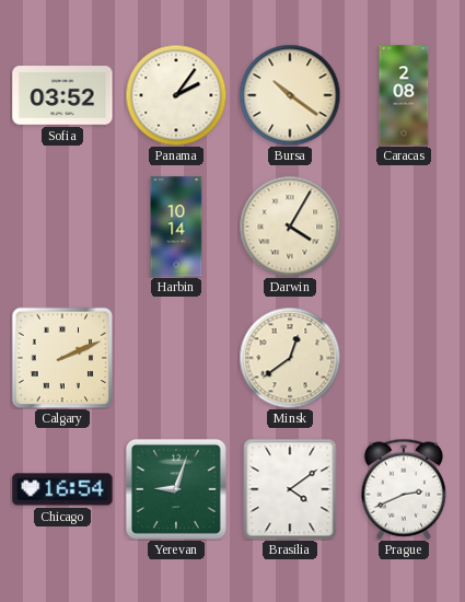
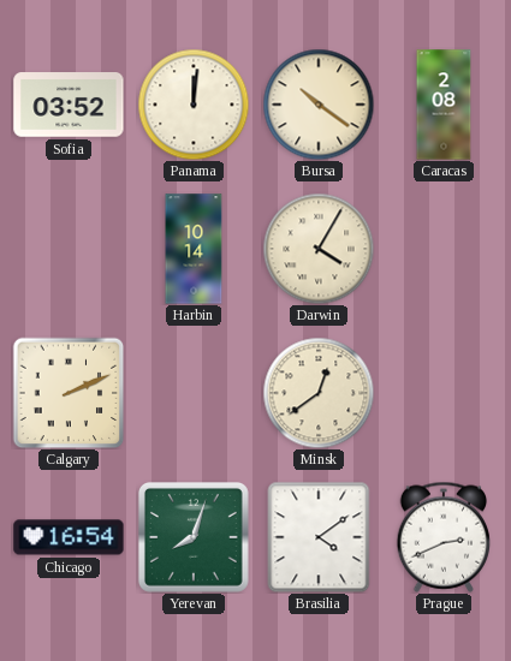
Panama: 2:06 -> 12:01 (194, 105)
Yerevan: 9:03 -> 8:03 (194, 537)
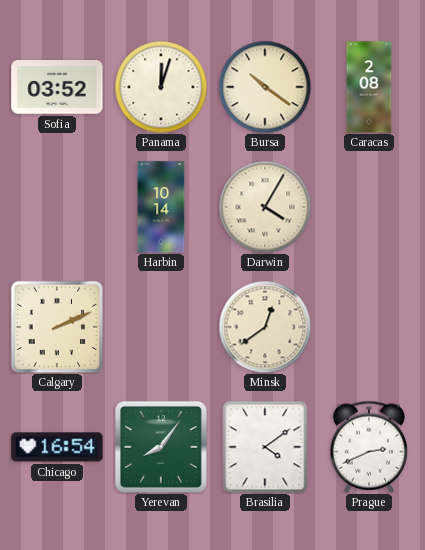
Panama: 12:01 -> 12:03 (161, 87)
Yerevan: 8:03 -> 8:06 (161, 447)
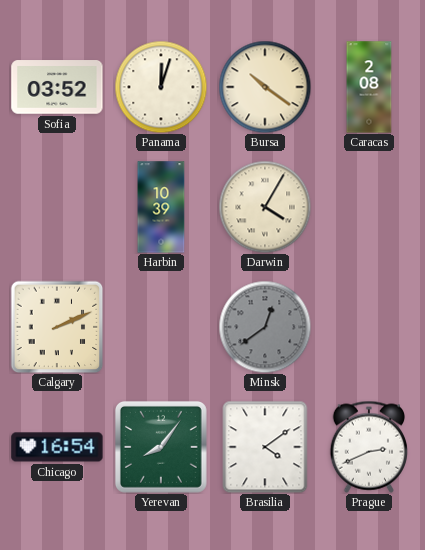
Harbin: 10:14 -> 10:39 (161, 207)
Minsk dial: cream -> grey (265, 327)
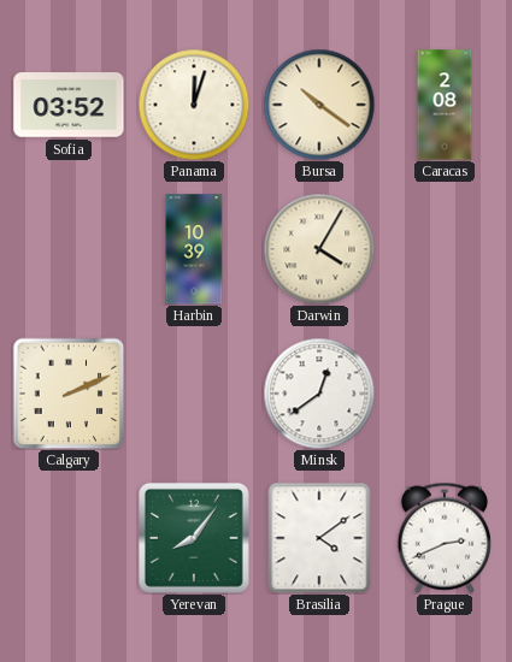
Minsk dial: grey -> white (319, 394)
Chicago: 16:54 -> none (57, 447)
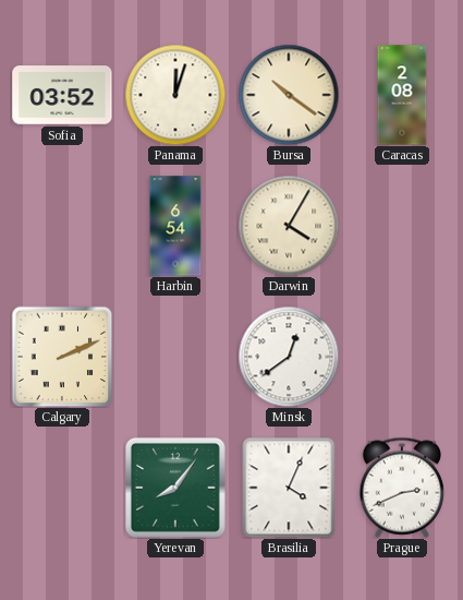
Harbin: 10:39 -> 6:54 (175, 226)
Brasilia: 4:09 -> 4:04 (289, 488)
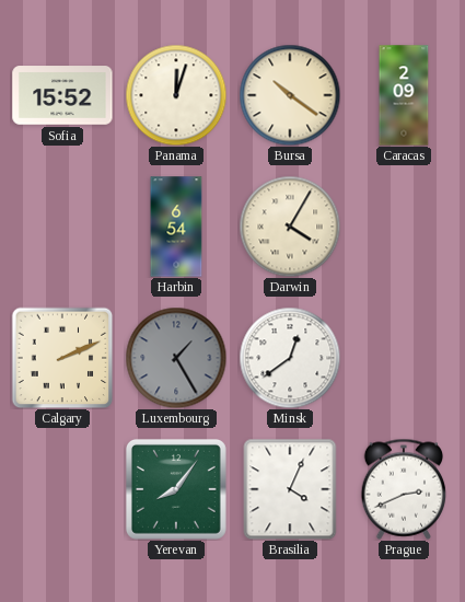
Sofia: 03:52 -> 15:52 (62, 95)
Caracas: 2:08 -> 2:09 (404, 95)
Luxembourg: none -> 1:25 (176, 358)
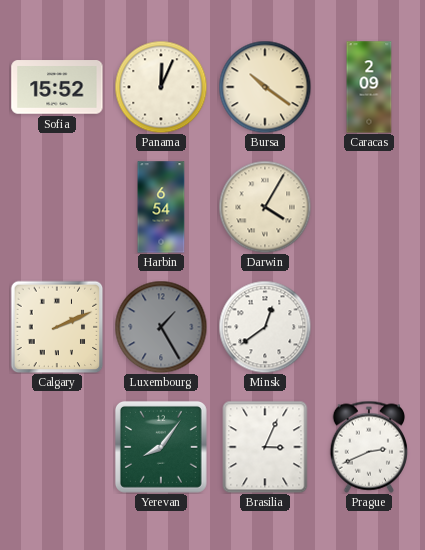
Panama: 12:03 -> 12:04 (161, 87)
Brasilia: 4:04 -> 3:04 (265, 447)
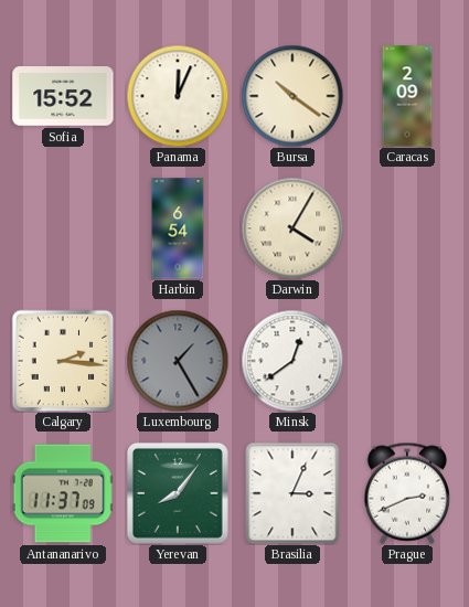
Calgary: 2:11 -> 2:16 (63, 361)
Antananarivo: none -> 11:37 (63, 493)
